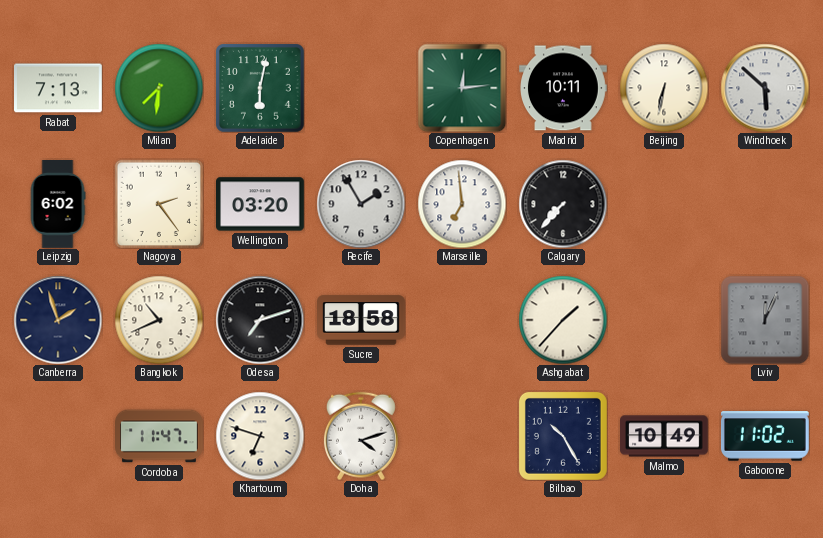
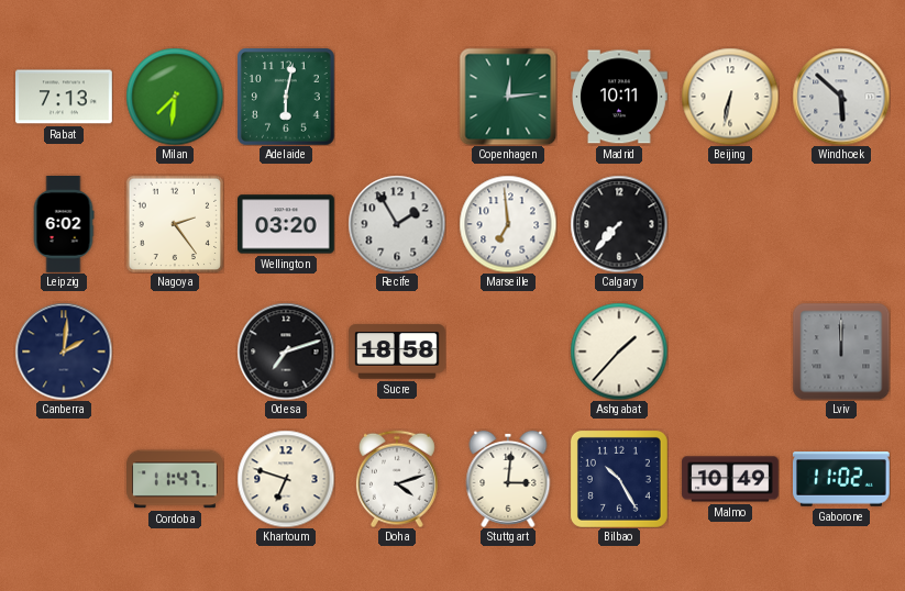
Canberra: 1:57 -> 2:01 (64, 352)
Bangkok: 10:41 -> none (159, 320)
Lviv: 12:04 -> 12:00 (841, 352)
Stuttgart: none -> 3:01 (508, 479)
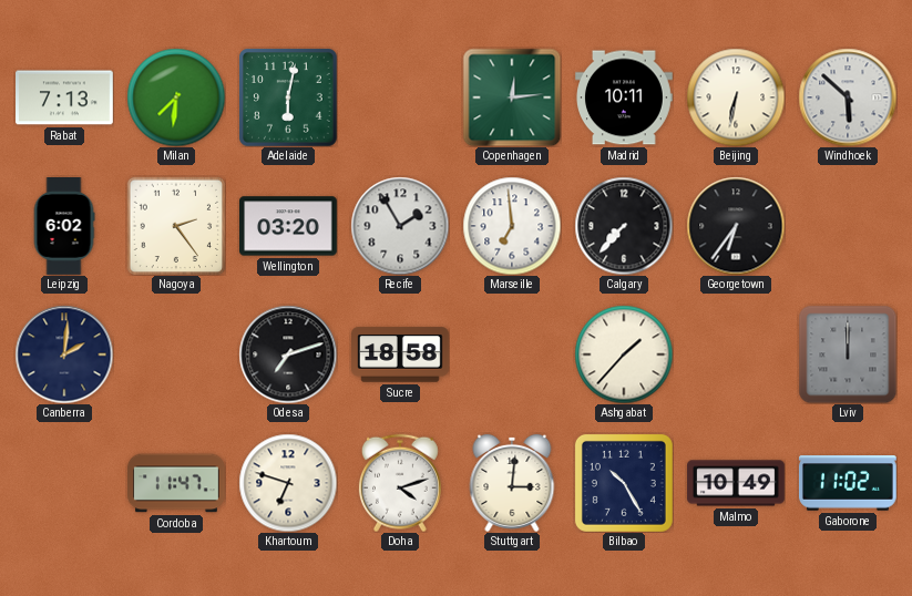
Georgetown: none -> 6:36 (736, 226)
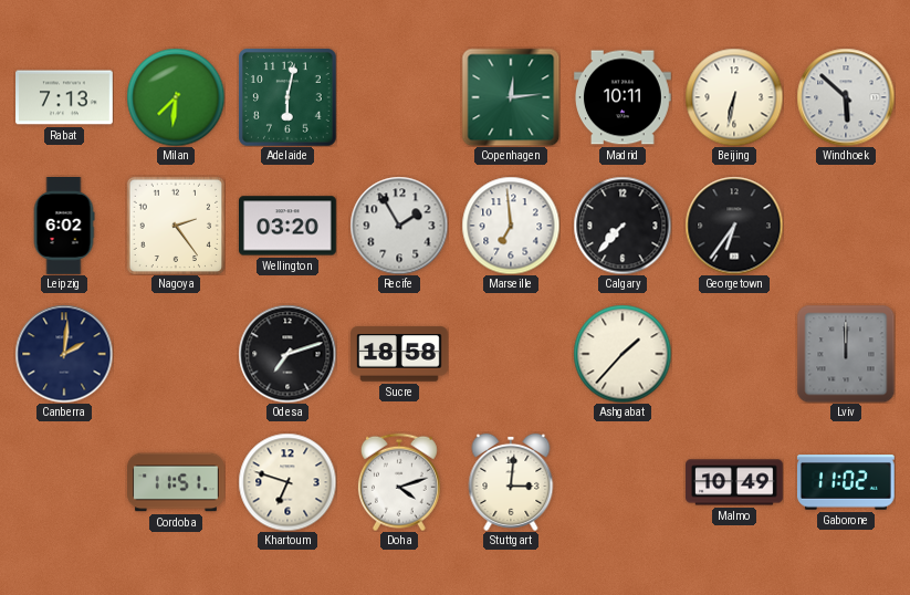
Cordoba: 11:47 -> 11:51 (176, 482)
Bilbao: 10:25 -> none (624, 483)
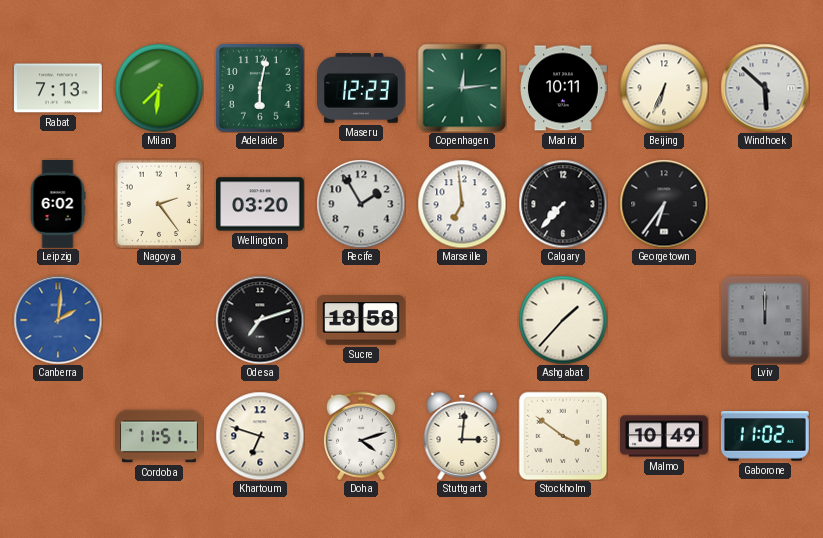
Maseru: none -> 12:23 (362, 88)
Beijing: 6:32 -> 6:34 (664, 88)
Canberra dial: navy -> blue (58, 320)
Stockholm: none -> 3:51 (563, 436)
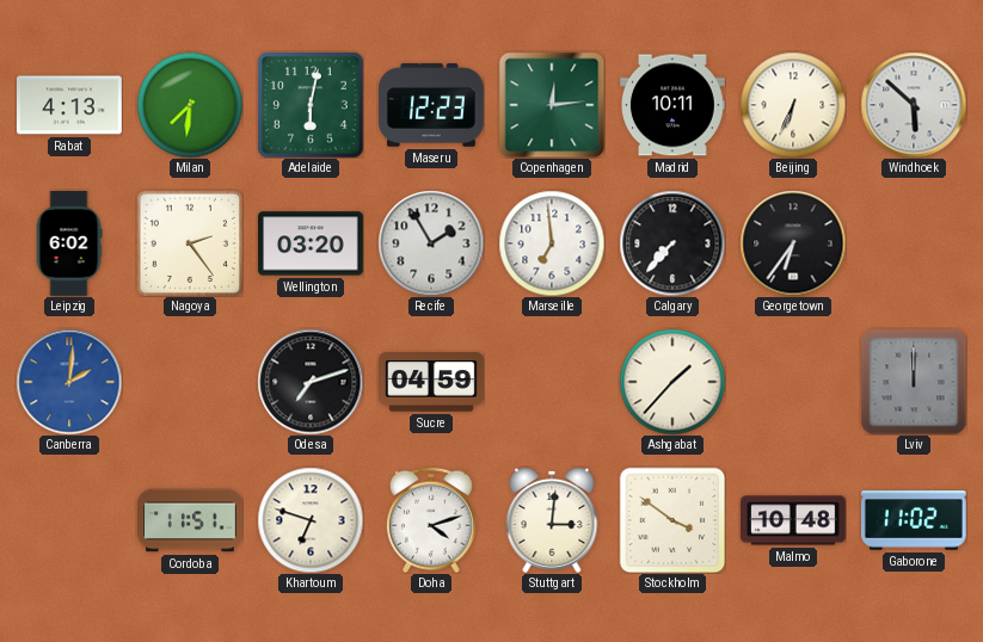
Rabat: 7:13 -> 4:13 (70, 105)
Sucre: 18:58 -> 04:59 (432, 382)
Malmo: 10:49 -> 10:48 (793, 520)
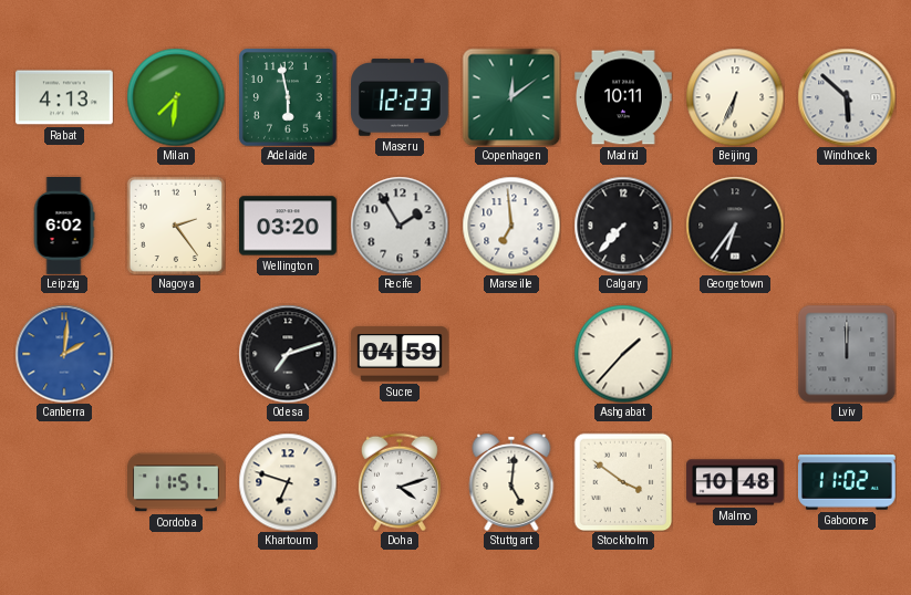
Adelaide: 6:02 -> 5:58 (288, 97)
Copenhagen: 12:14 -> 12:09 (511, 97)
Stuttgart: 3:01 -> 5:01 (511, 482)
